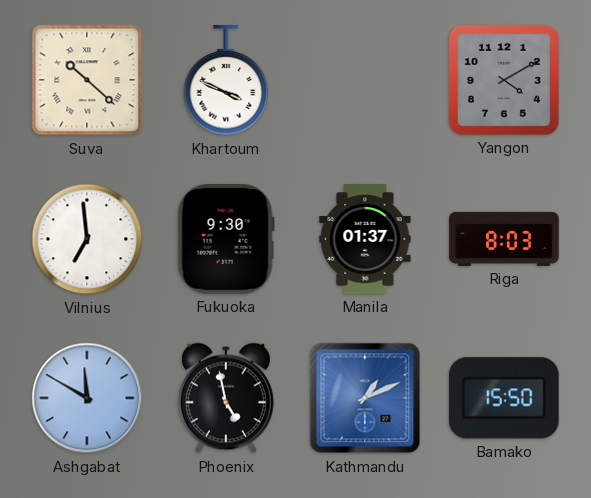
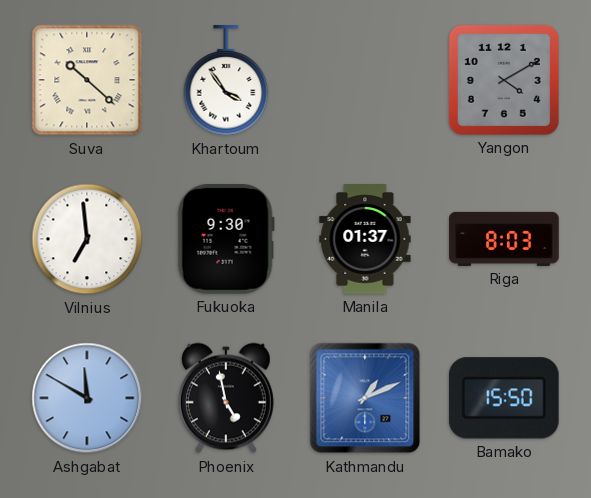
Khartoum: 3:49 -> 3:54 (226, 81)
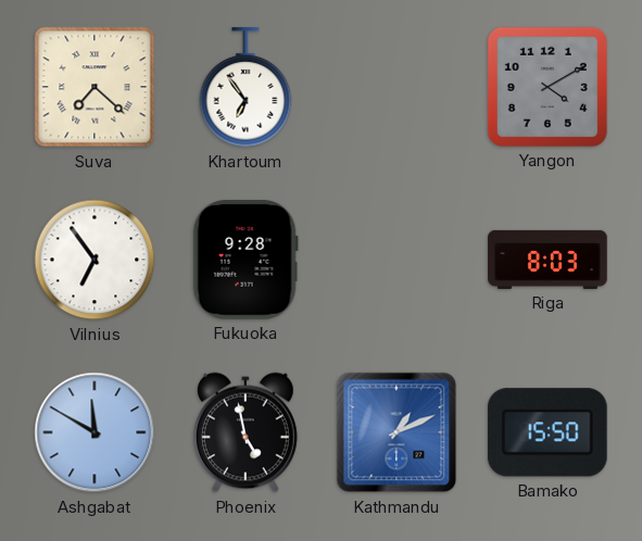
Suva: 10:22 -> 7:22 (95, 87)
Khartoum: 3:54 -> 6:54 (246, 88)
Vilnius: 6:59 -> 6:54 (95, 260)
Fukuoka: 9:30 -> 9:28 (246, 261)
Manila: 01:37 -> none (365, 239)
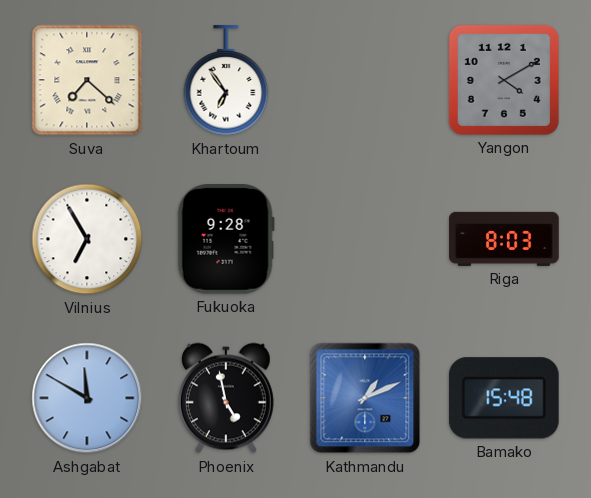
Vilnius: 6:54 -> 6:55 (87, 239)
Bamako: 15:50 -> 15:48 (504, 398)
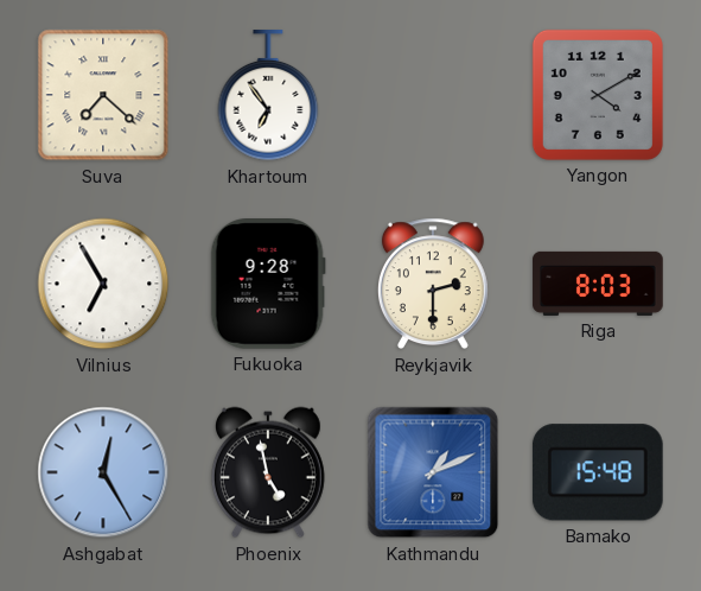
Reykjavik: none -> 2:30 (433, 284)
Ashgabat: 11:50 -> 12:25 (103, 472)
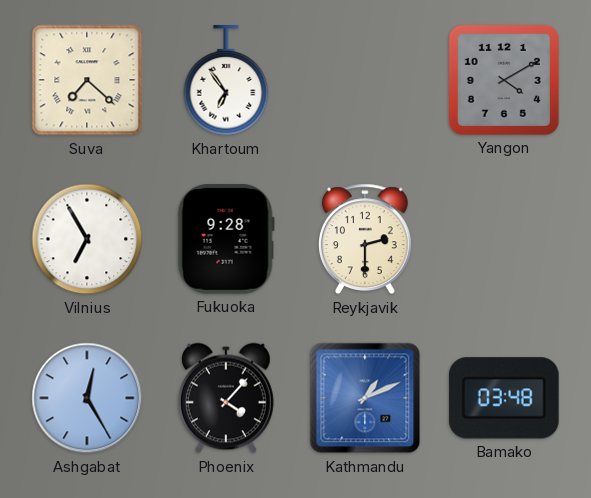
Riga: 8:03 -> none (598, 284)
Phoenix: 4:58 -> 4:07 (226, 398)
Bamako: 15:48 -> 03:48 (504, 398)
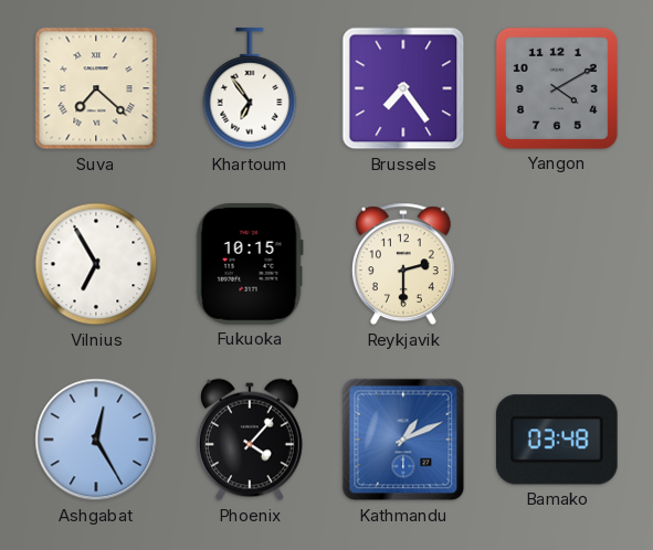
Brussels: none -> 7:24 (403, 88)
Fukuoka: 9:28 -> 10:15 (250, 265)
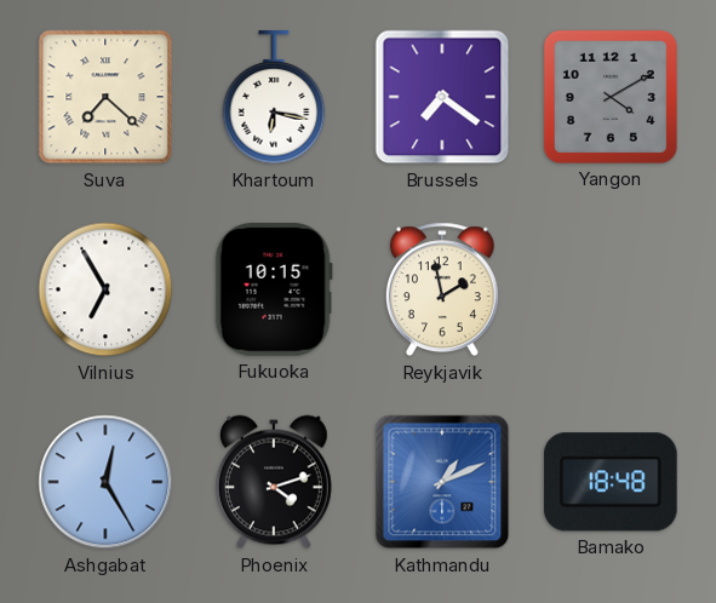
Khartoum: 6:54 -> 6:17 (274, 98)
Brussels: 7:24 -> 7:21 (442, 97)
Reykjavik: 2:30 -> 1:58 (442, 289)
Phoenix: 4:07 -> 4:12 (274, 482)
Bamako: 03:48 -> 18:48 (611, 482)
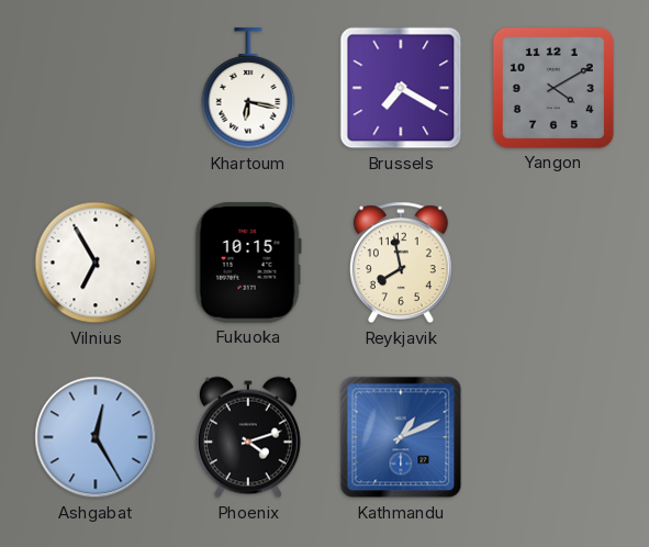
Suva: 7:22 -> none (105, 97)
Brussels: 7:21 -> 7:20 (401, 88)
Reykjavik: 1:58 -> 7:58 (401, 263)
Bamako: 18:48 -> none (611, 482)
